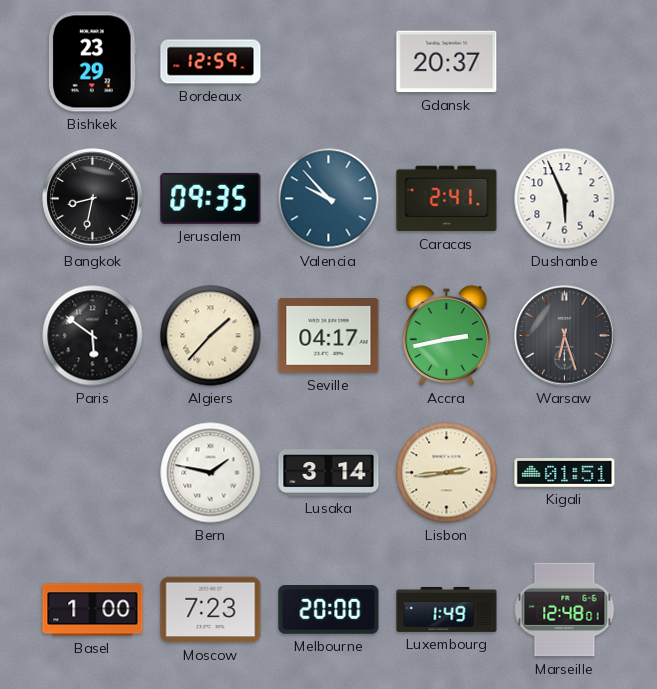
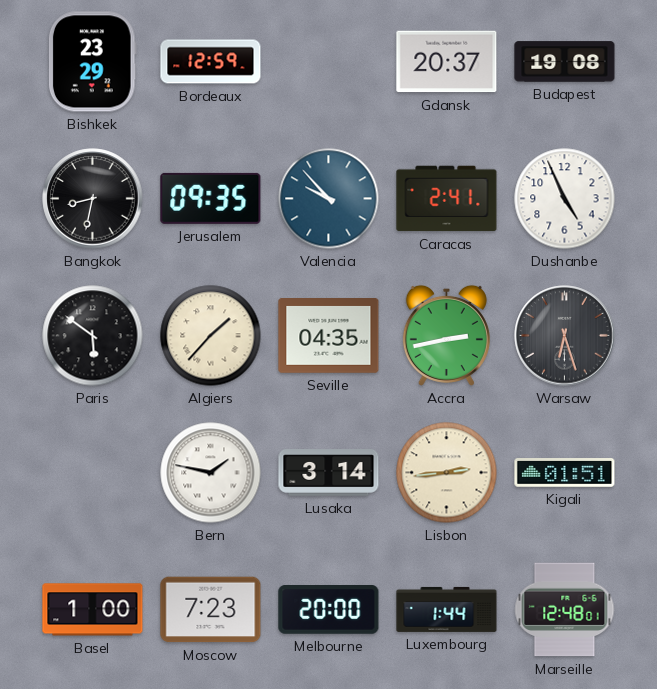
Budapest: none -> 19:08 (565, 62)
Dushanbe: 5:56 -> 4:56 (565, 199)
Seville: 04:17 -> 04:35 (329, 336)
Luxembourg: 1:49 -> 1:44 (447, 609)
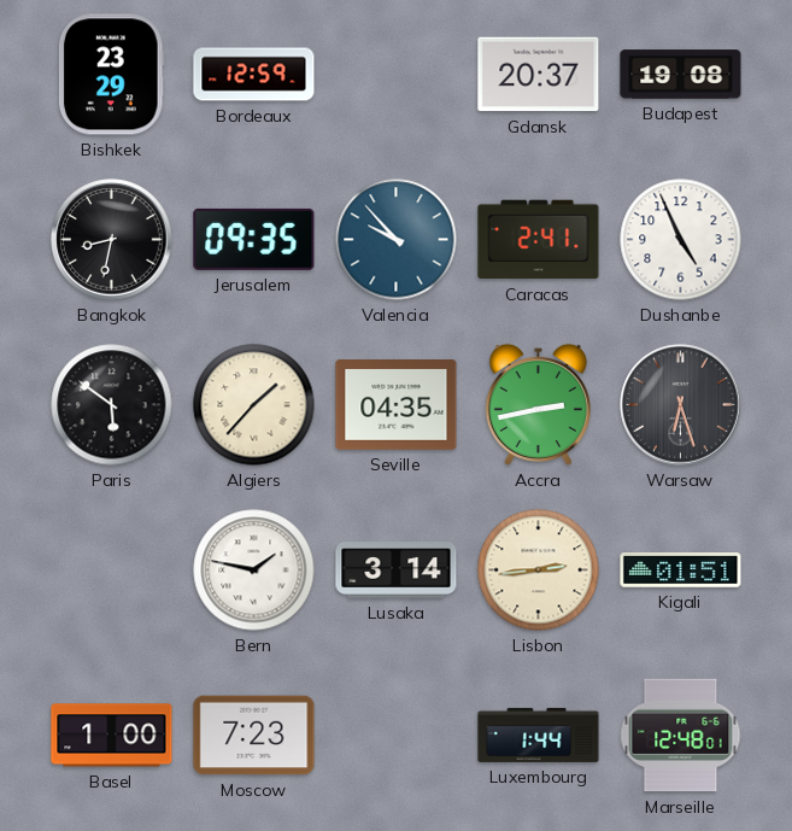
Melbourne: 20:00 -> none (329, 610)
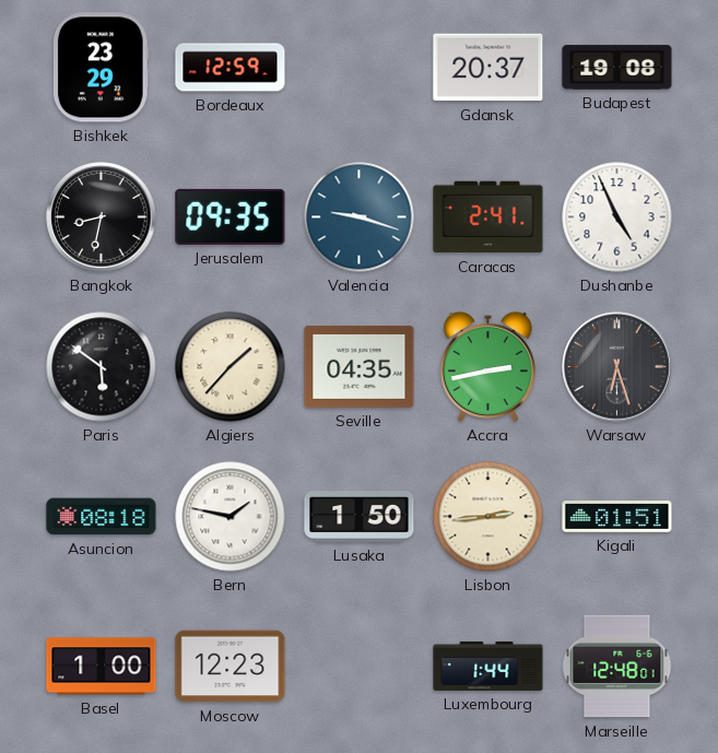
Valencia: 9:53 -> 9:18 (360, 217)
Asuncion: none -> 08:18 (102, 517)
Lusaka: 3:14 -> 1:50 (360, 517)
Moscow: 7:23 -> 12:23 (231, 667)
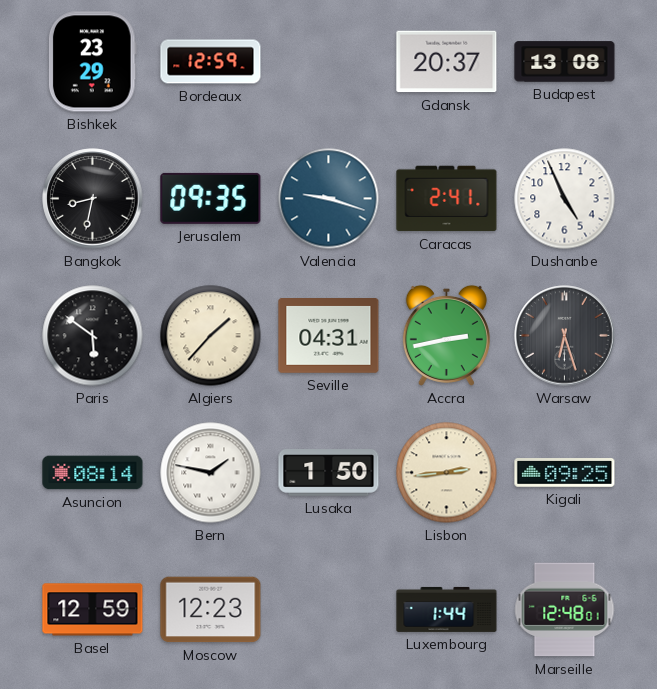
Budapest: 19:08 -> 13:08 (565, 62)
Seville: 04:35 -> 04:31 (329, 336)
Asuncion: 08:18 -> 08:14 (93, 473)
Kigali: 01:51 -> 09:25 (565, 473)
Basel: 1:00 -> 12:59 (93, 610)
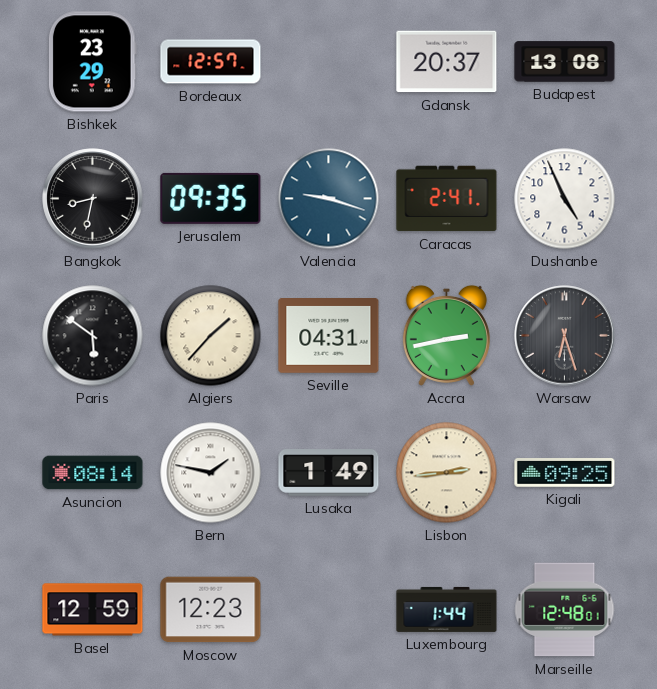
Bordeaux: 12:59 -> 12:57 (211, 62)
Lusaka: 1:50 -> 1:49 (329, 473)
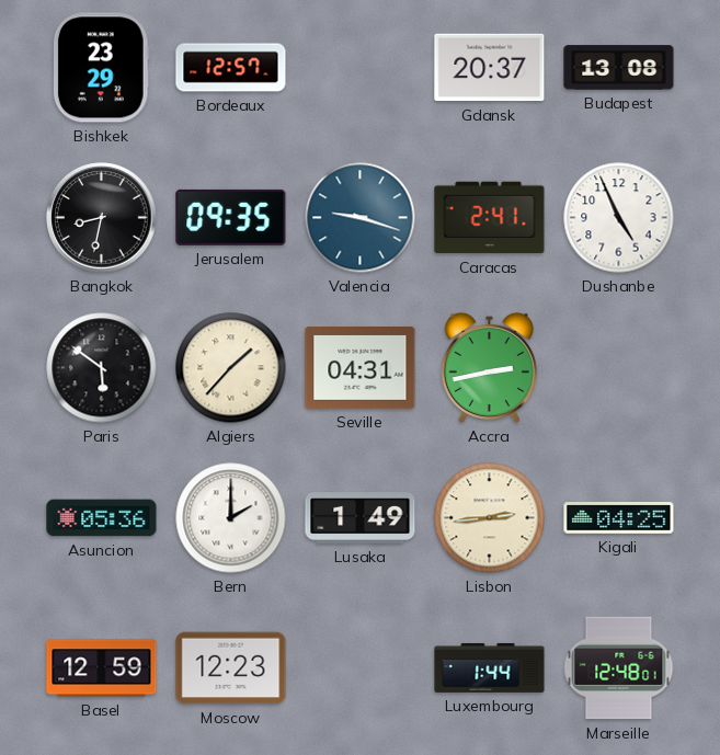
Warsaw: 6:27 -> none (565, 336)
Asuncion: 08:14 -> 05:36 (102, 518)
Bern: 1:47 -> 2:00 (231, 518)
Kigali: 09:25 -> 04:25 (619, 518)
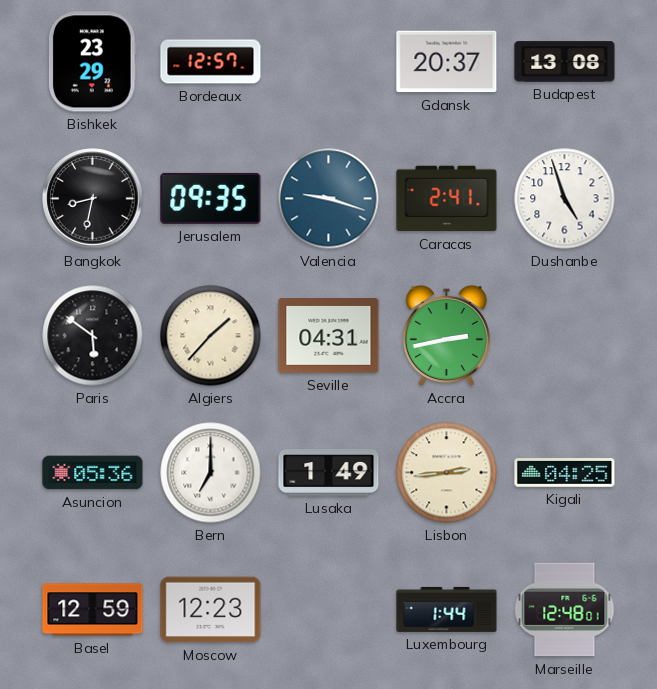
Dushanbe: 4:56 -> 4:57 (565, 199)
Bern: 2:00 -> 7:00 (211, 473)
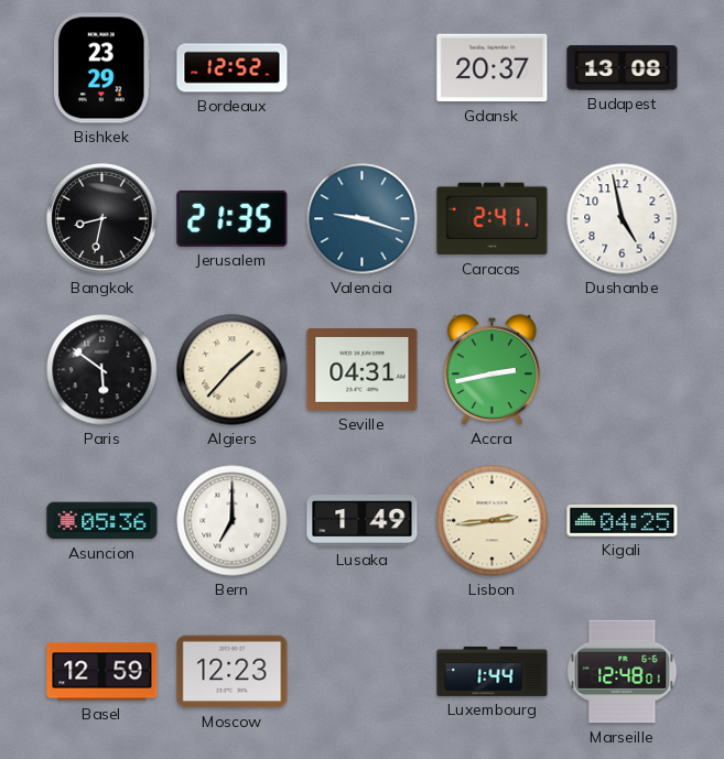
Bordeaux: 12:57 -> 12:52 (233, 68)
Jerusalem: 09:35 -> 21:35 (233, 218)
Dushanbe: 4:57 -> 4:58 (623, 219)
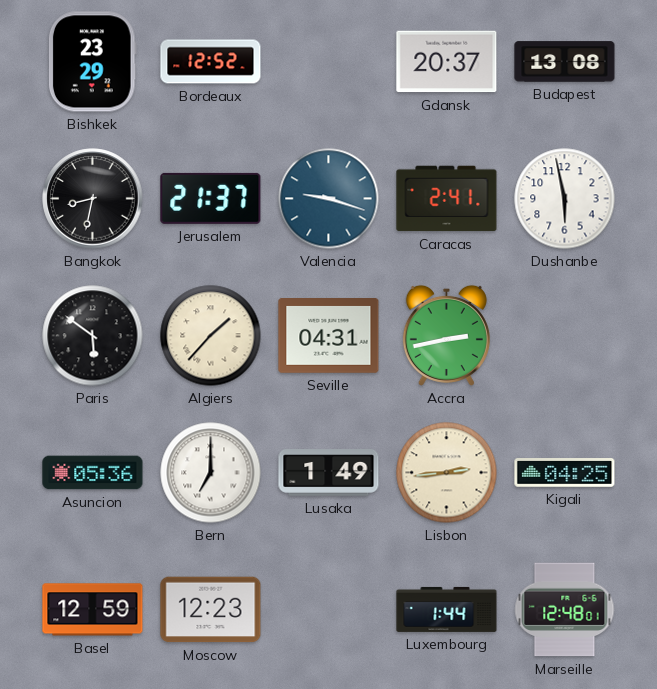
Jerusalem: 21:35 -> 21:37 (211, 198)
Dushanbe: 4:58 -> 5:58 (565, 199)
